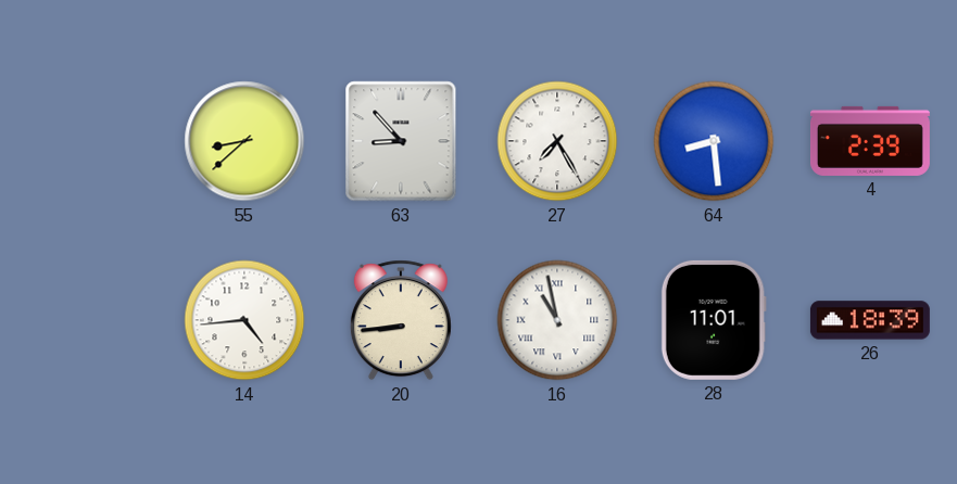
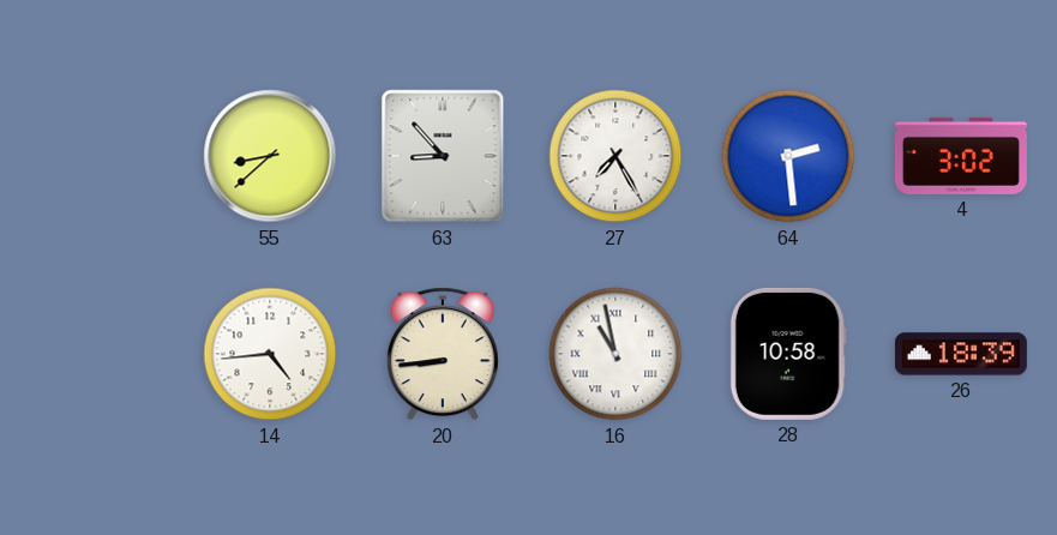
64: 8:29 -> 2:29 (788, 156)
4: 2:39 -> 3:02 (961, 156)
28: 11:01 -> 10:58 (788, 354)
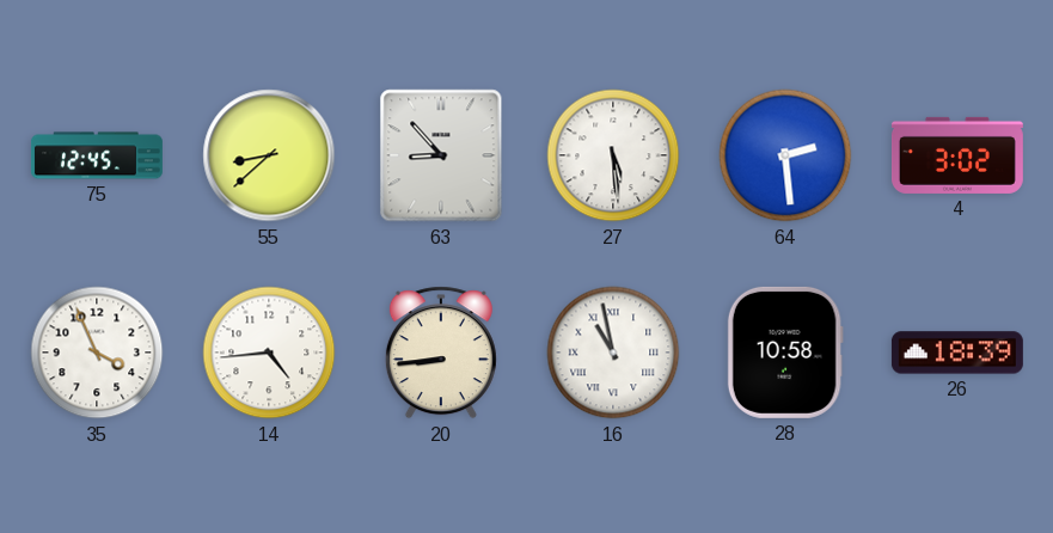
75: none -> 12:45 (97, 155)
27: 7:25 -> 5:29 (613, 155)
35: none -> 3:56 (97, 353)
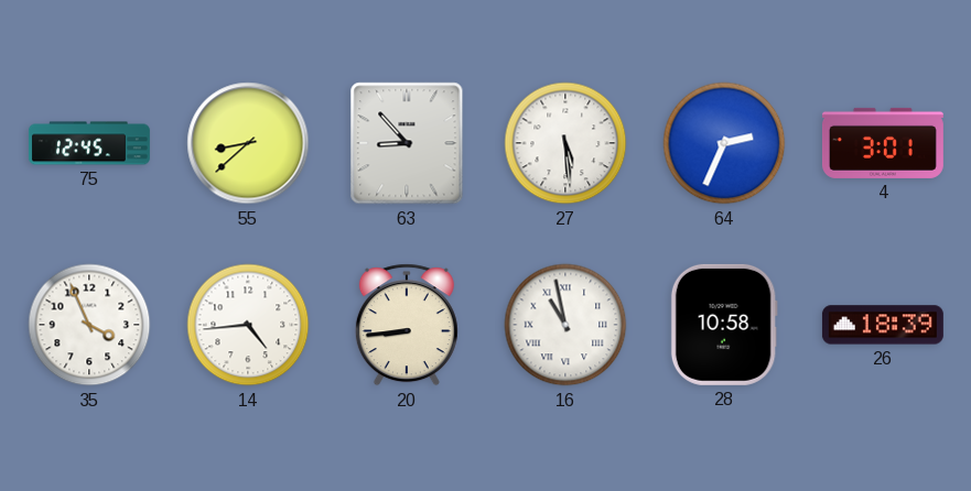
64: 2:29 -> 2:34 (724, 143)
4: 3:02 -> 3:01 (883, 143)
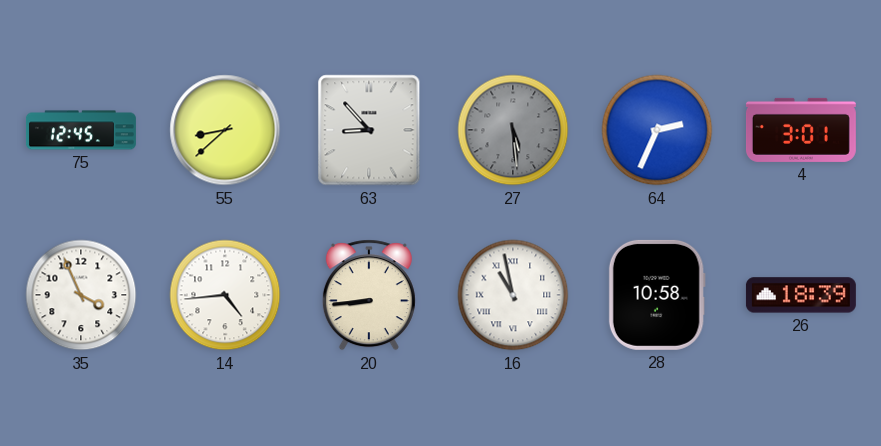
27 dial: white -> grey (513, 130)
